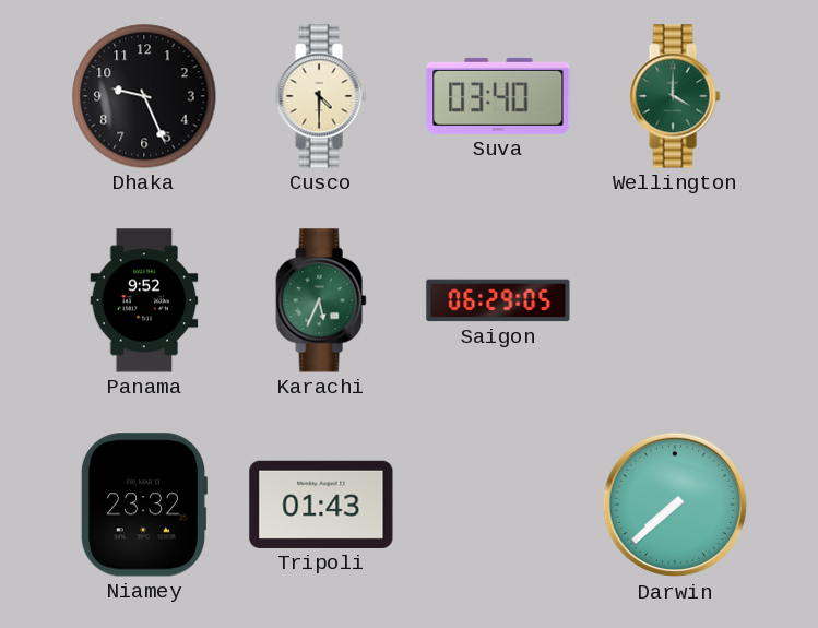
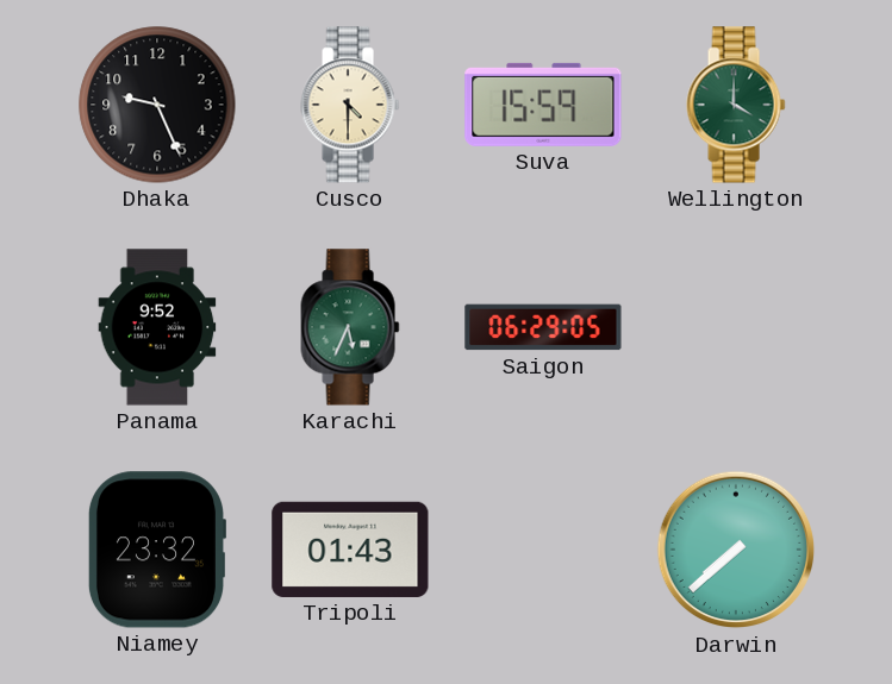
Suva: 03:40 -> 15:59 (543, 105)
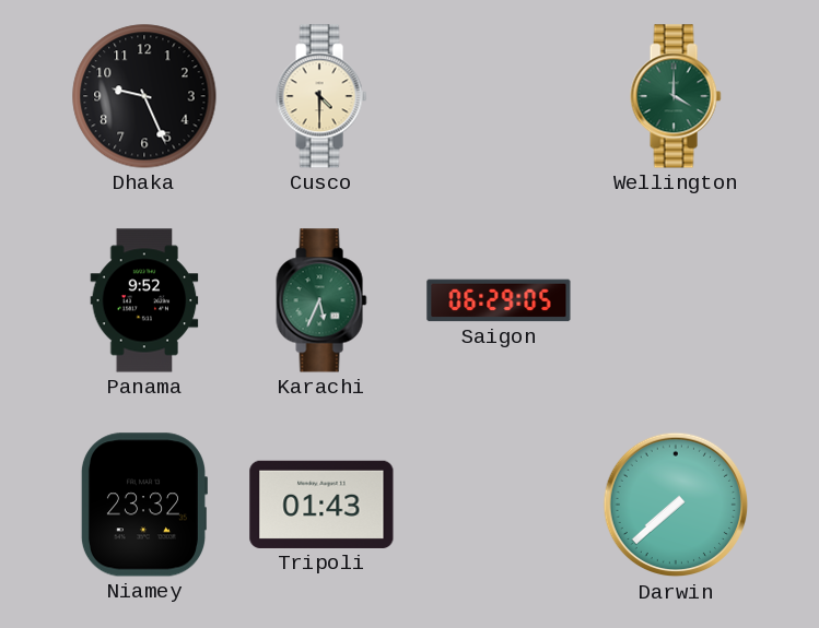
Suva: 15:59 -> none (543, 105)
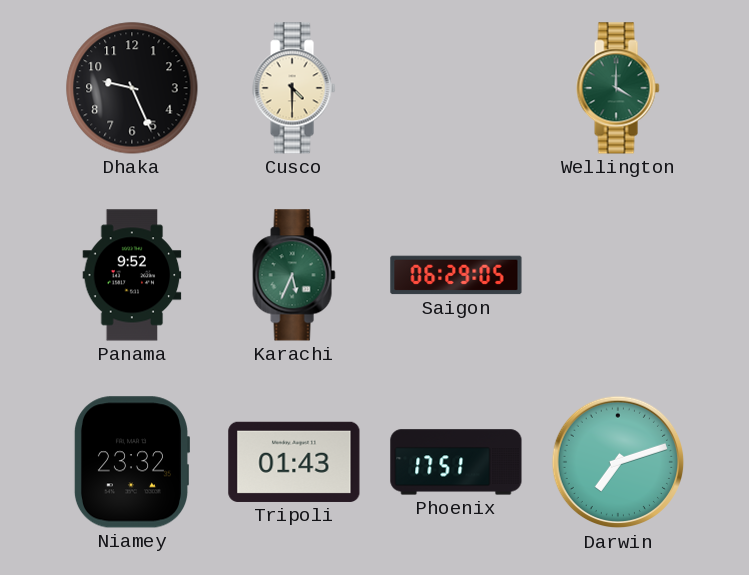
Phoenix: none -> 17:51 (456, 462)
Darwin: 7:38 -> 7:12 (618, 462)
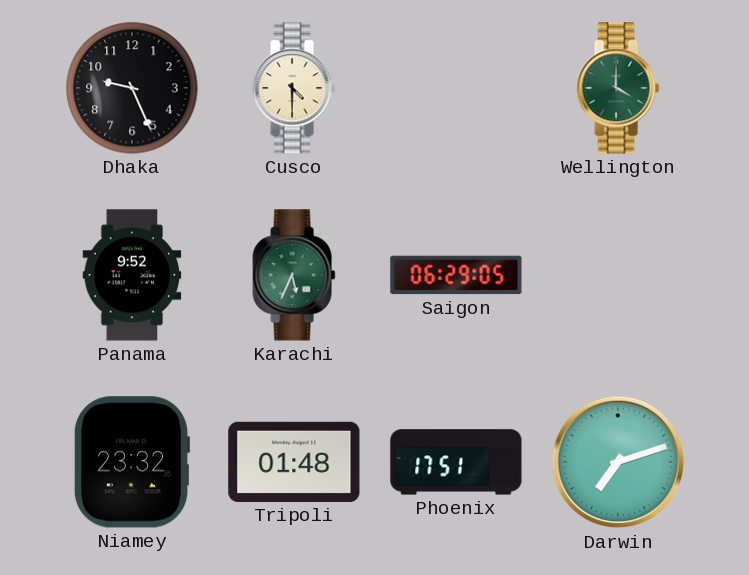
Tripoli: 01:43 -> 01:48 (294, 462)
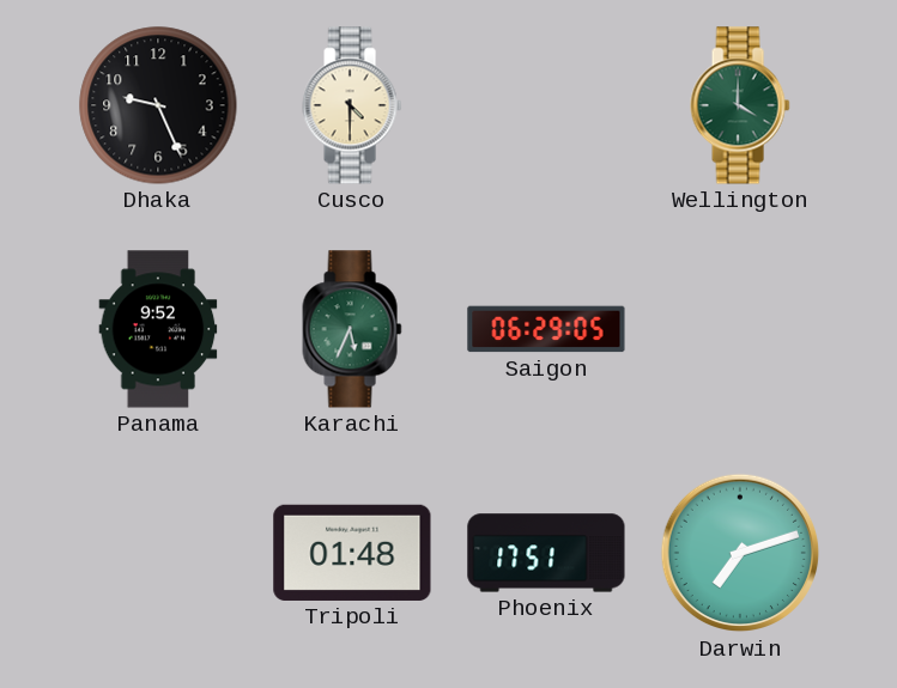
Niamey: 23:32 -> none (131, 462)
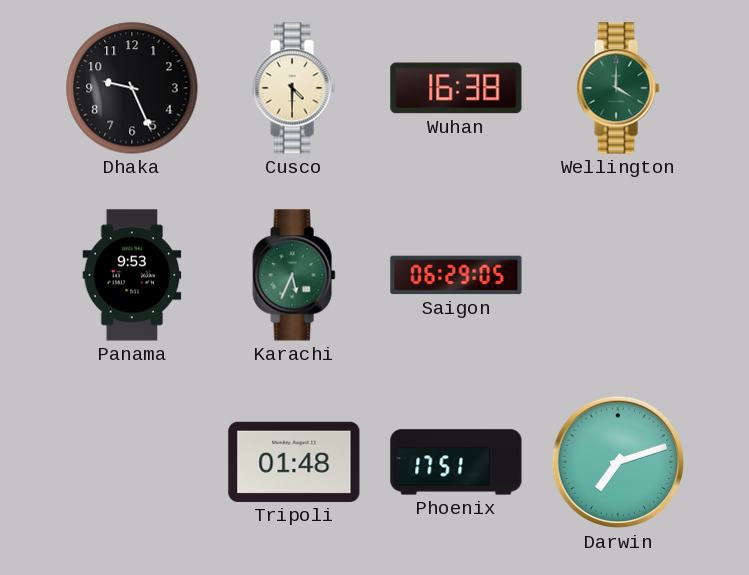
Wuhan: none -> 16:38 (456, 88)
Panama: 9:52 -> 9:53 (132, 275)
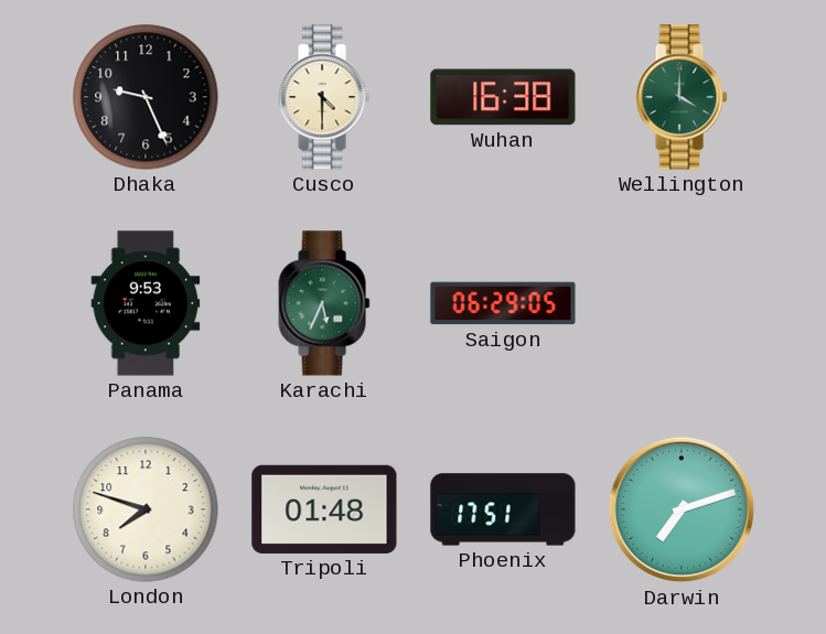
London: none -> 7:48 (146, 509)
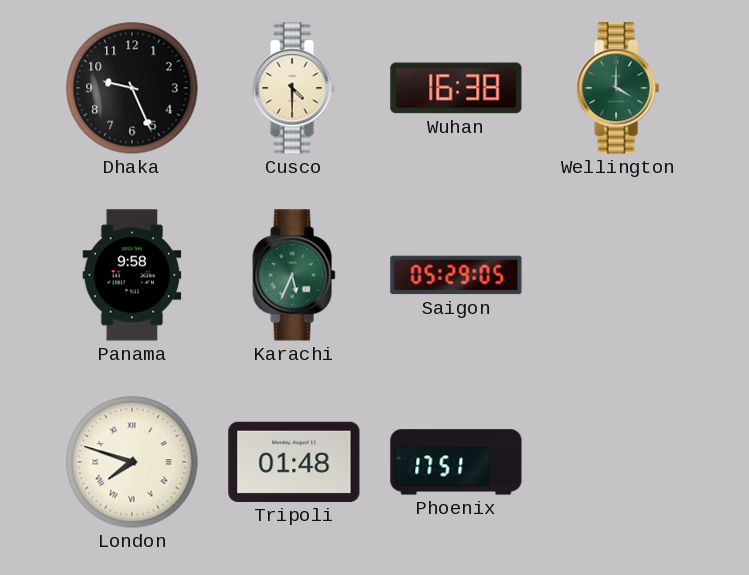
Panama: 9:53 -> 9:58 (132, 275)
Saigon: 06:29 -> 05:29 (456, 275)
London numerals: Arabic -> Roman (132, 462)
Darwin: 7:12 -> none (682, 509)
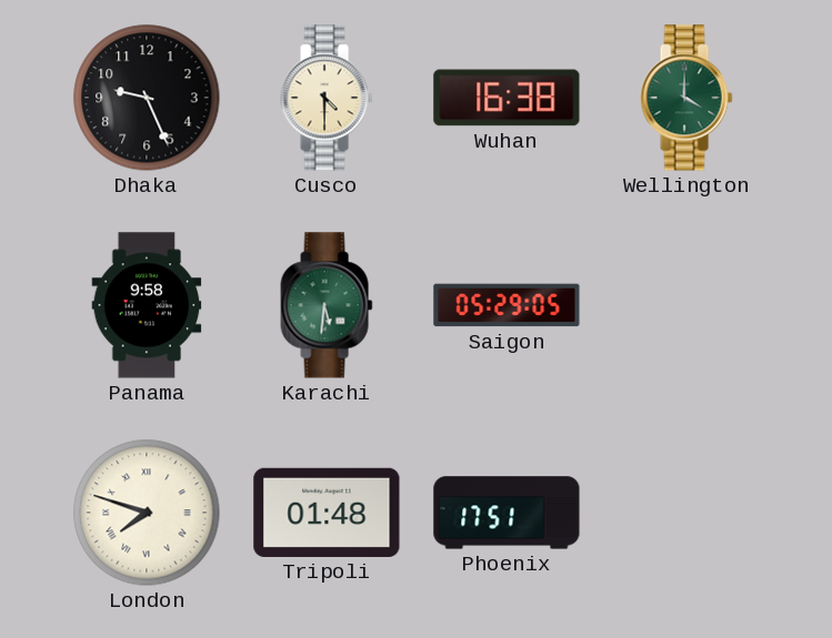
Karachi: 5:34 -> 5:31 (327, 305)
